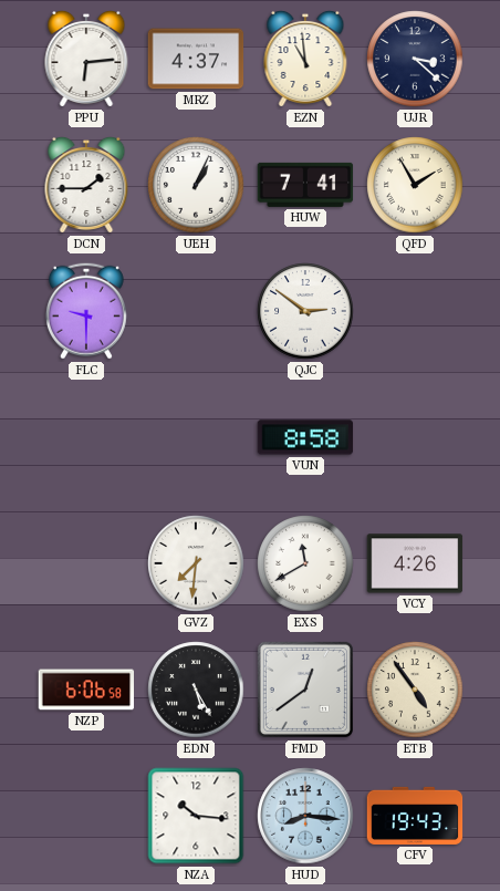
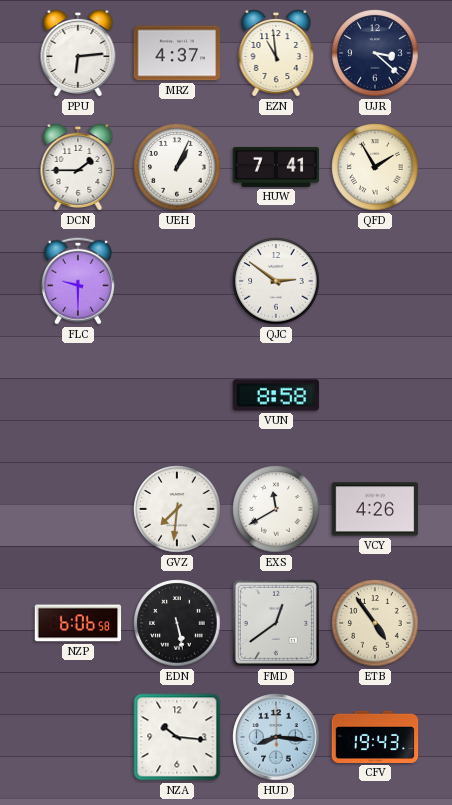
EDN: 5:25 -> 5:28 (177, 623)
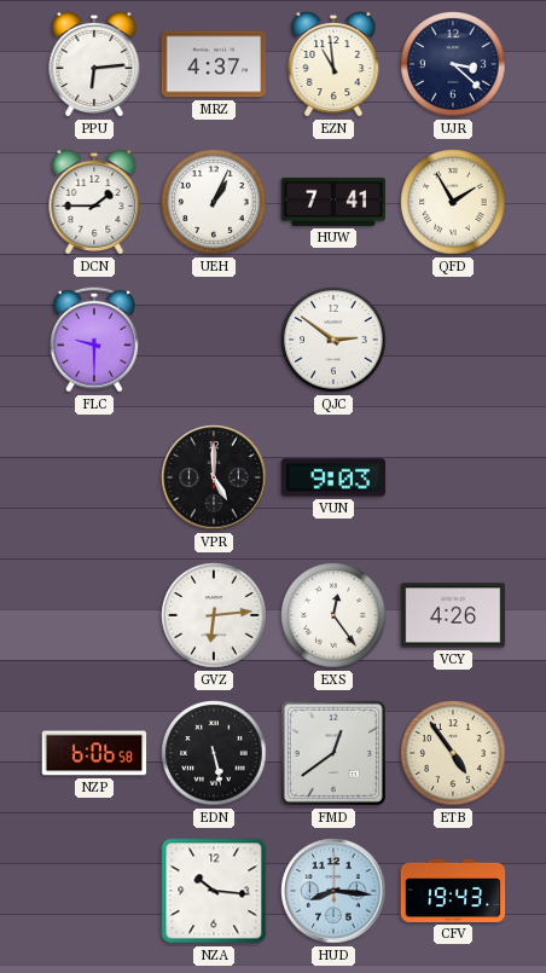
VPR: none -> 5:00 (214, 477)
VUN: 8:58 -> 9:03 (333, 477)
GVZ: 7:31 -> 6:14 (214, 615)
EXS: 11:40 -> 12:24 (333, 615)
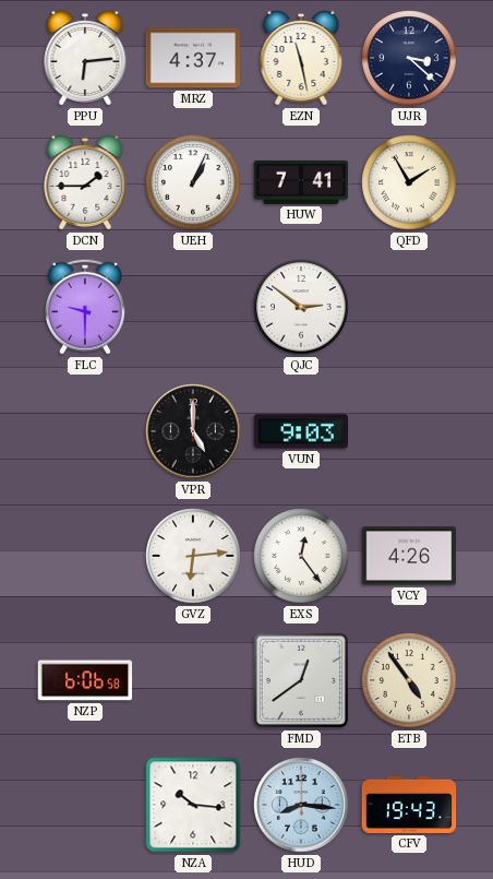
EZN: 10:59 -> 11:28 (301, 58)
EDN: 5:28 -> none (214, 753)
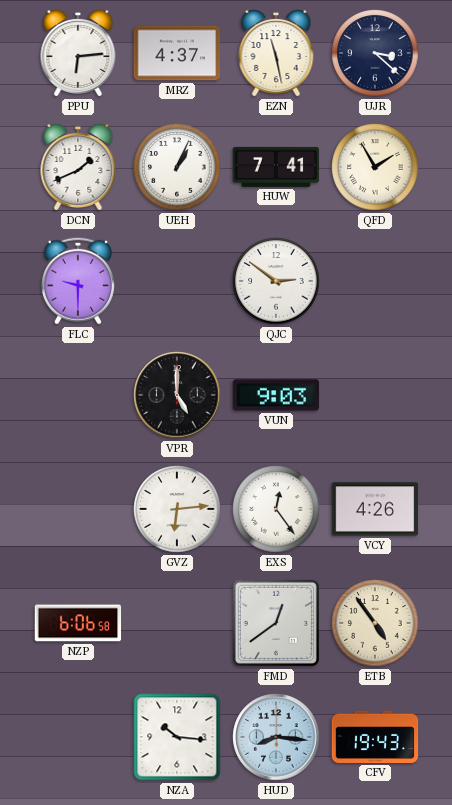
DCN: 1:45 -> 1:41 (78, 167)
